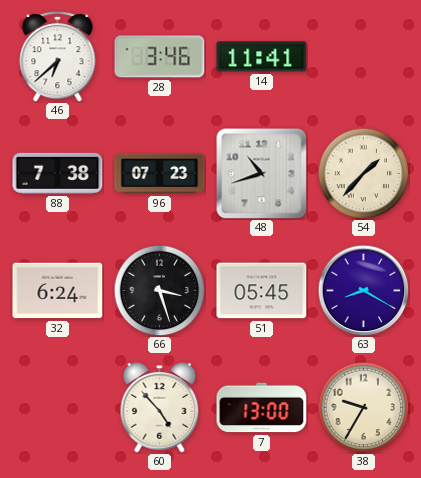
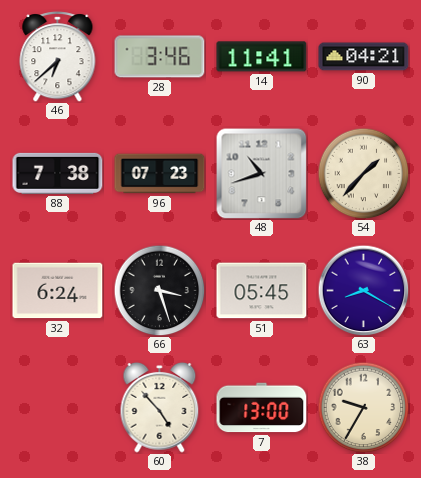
90: none -> 04:21 (364, 57)
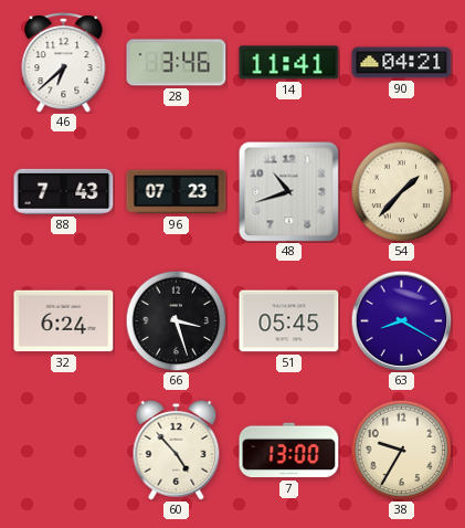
88: 7:38 -> 7:43 (64, 191)
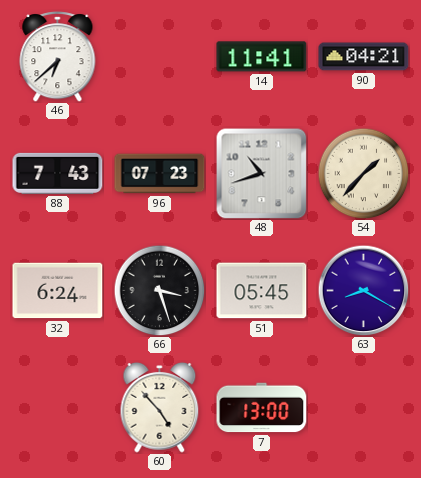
28: 3:46 -> none (177, 63)
38: 9:35 -> none (401, 450)
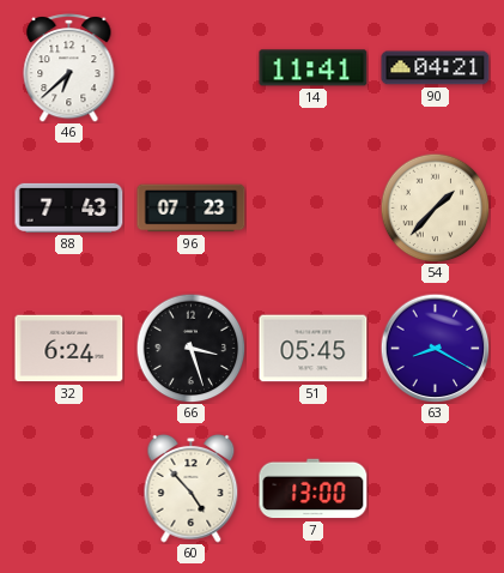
48: 10:42 -> none (261, 173)
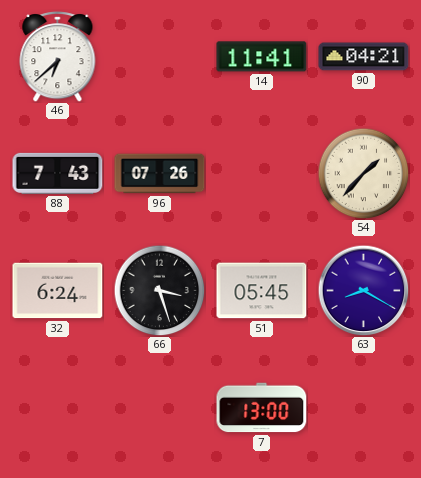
96: 07:23 -> 07:26 (160, 174)
60: 4:53 -> none (192, 488)
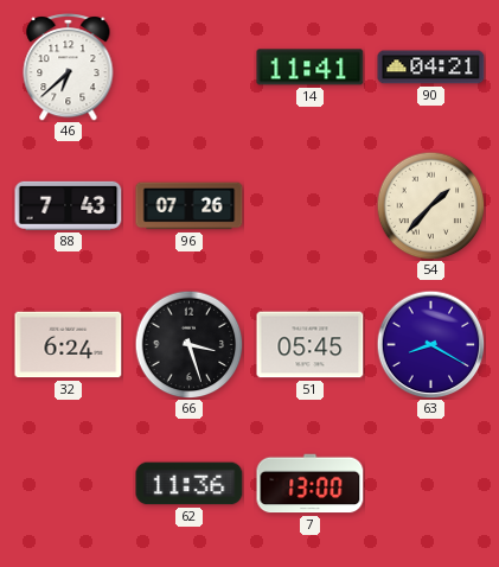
62: none -> 11:36 (190, 484)
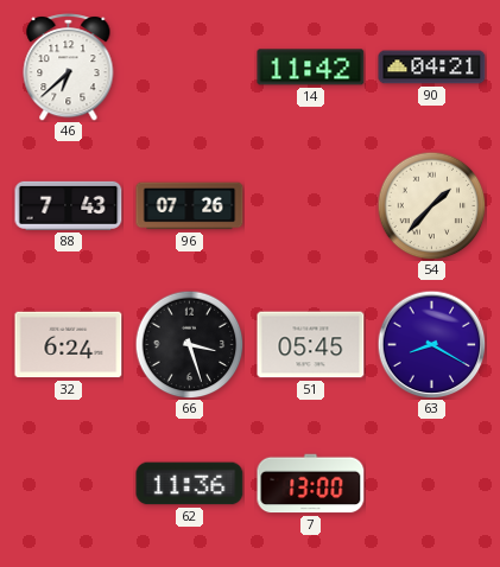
14: 11:41 -> 11:42 (311, 68)
